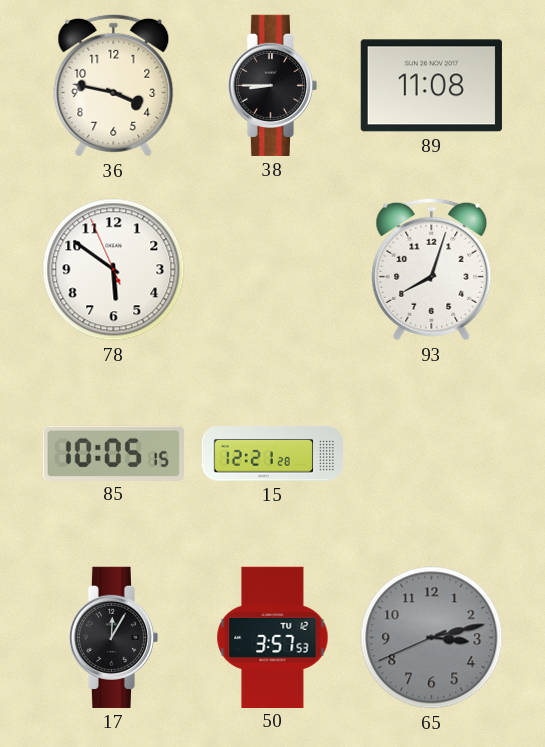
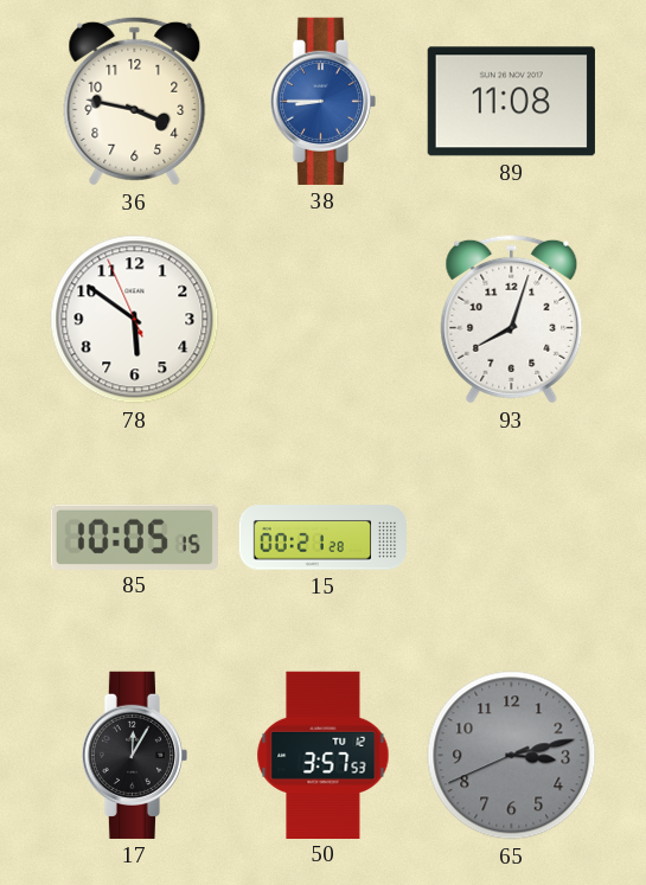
38 dial: black -> blue (322, 101)
15: 12:21 -> 00:21 (324, 538)
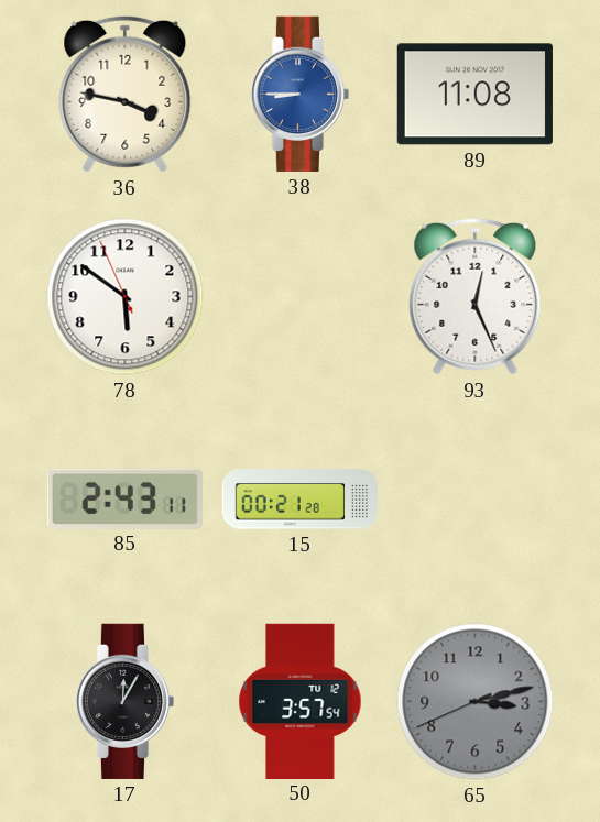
93: 8:03 -> 12:26 (476, 296)
85: 10:05 -> 2:43 (124, 498)
50: 3:57:53 -> 3:57:54 (301, 701)
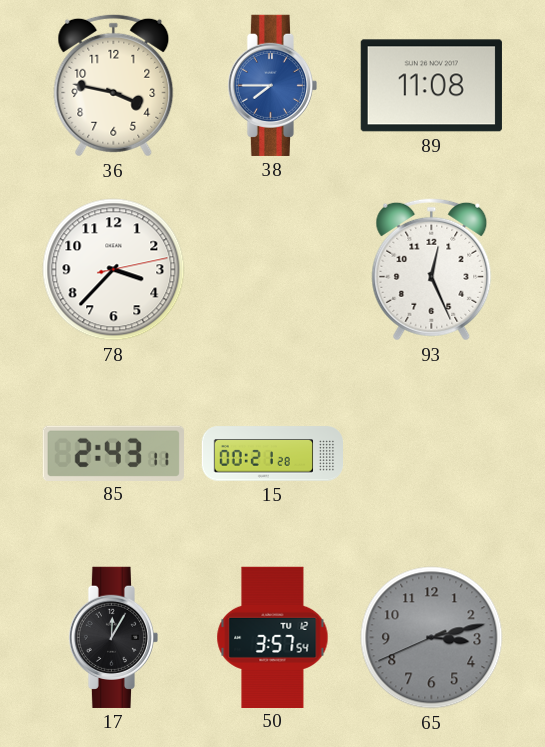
38: 8:45 -> 7:45 (272, 85)
78: 5:50 -> 3:37 (114, 270)
